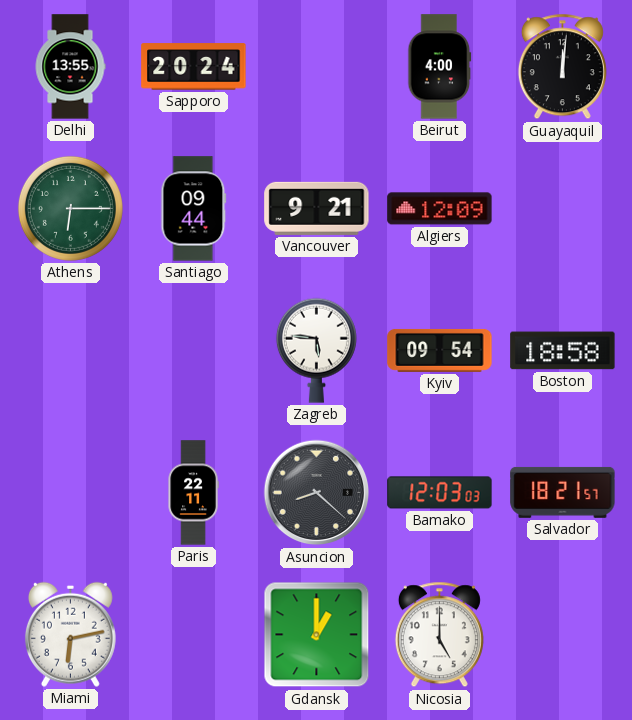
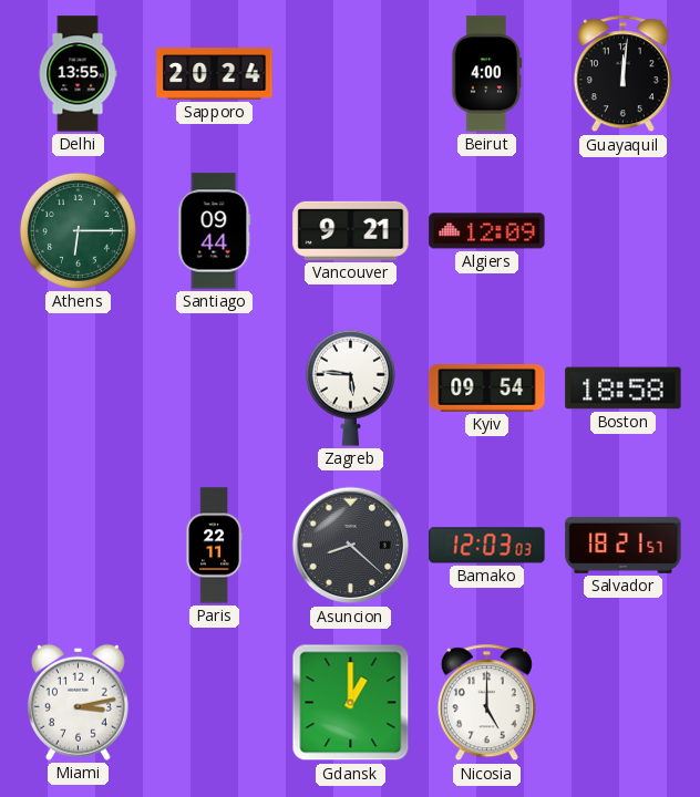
Miami: 6:13 -> 3:13 (78, 702)
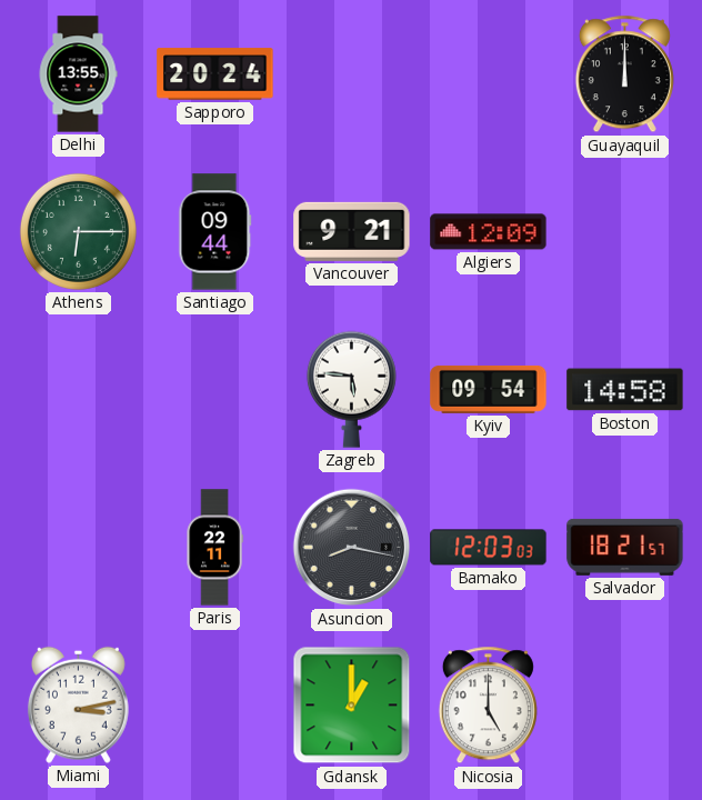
Beirut: 4:00 -> none (487, 74)
Guayaquil: 12:01 -> 12:00 (624, 74)
Boston: 18:58 -> 14:58 (625, 390)
Asuncion: 8:22 -> 8:17 (352, 548)
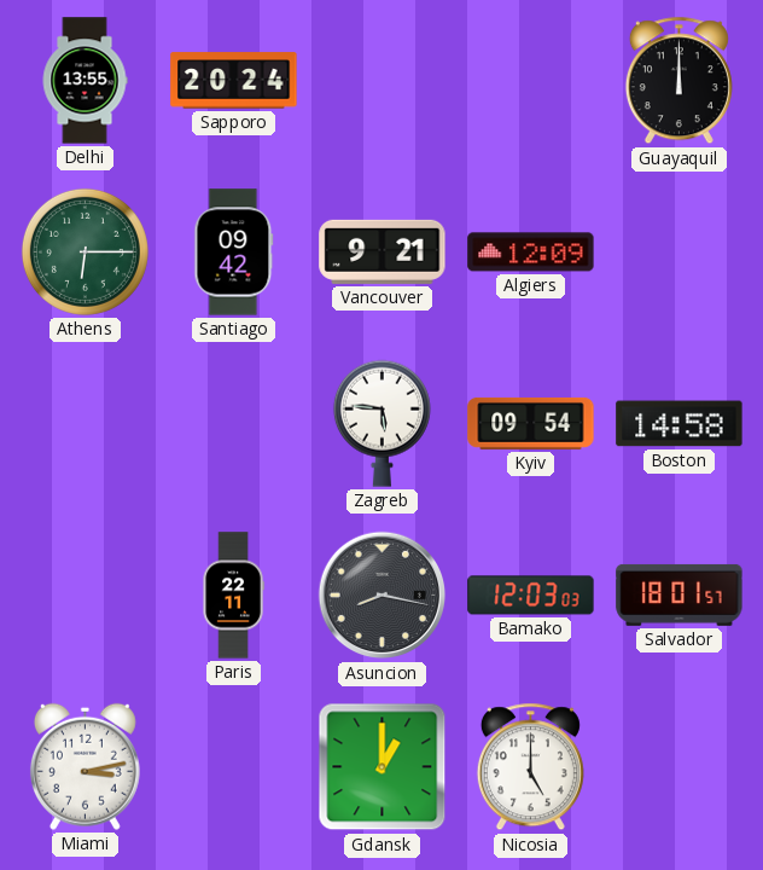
Santiago: 09:44 -> 09:42 (234, 253)
Salvador: 18:21 -> 18:01 (680, 594)
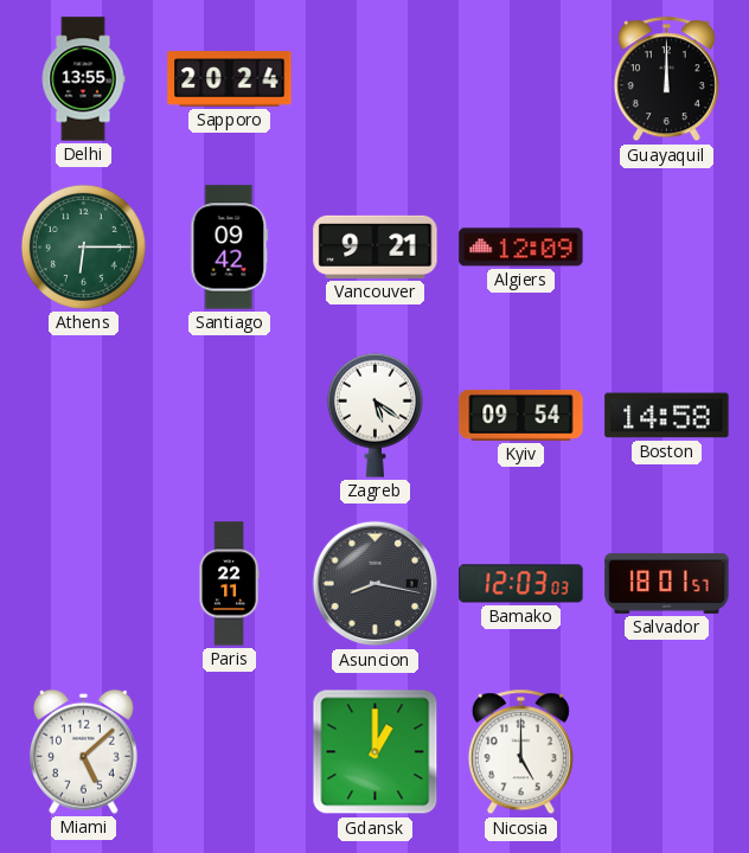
Zagreb: 5:46 -> 5:21 (375, 415)
Miami: 3:13 -> 5:08 (83, 751)
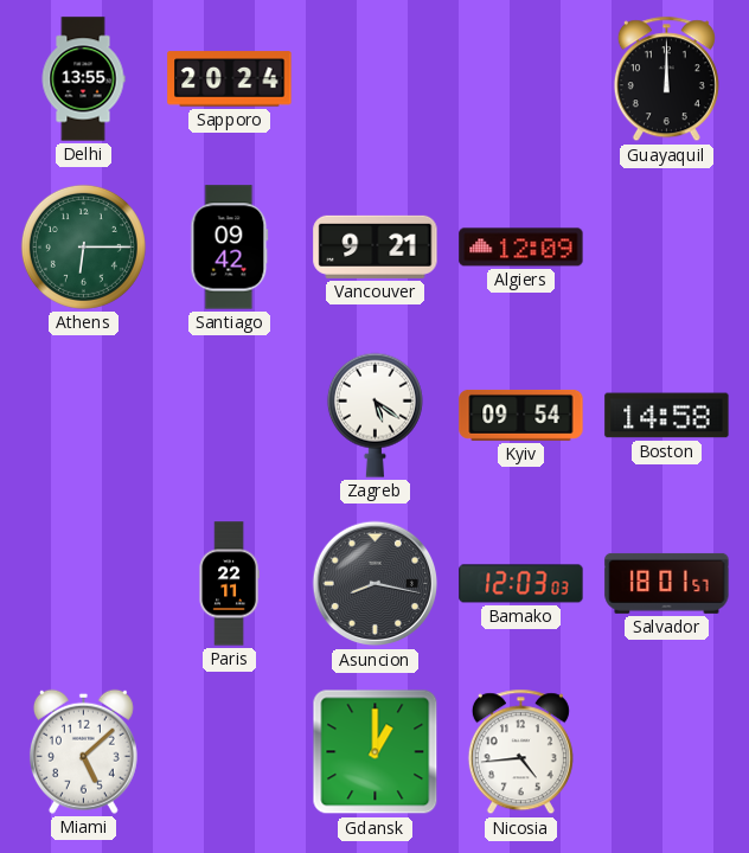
Nicosia: 5:00 -> 4:44 (520, 752)
